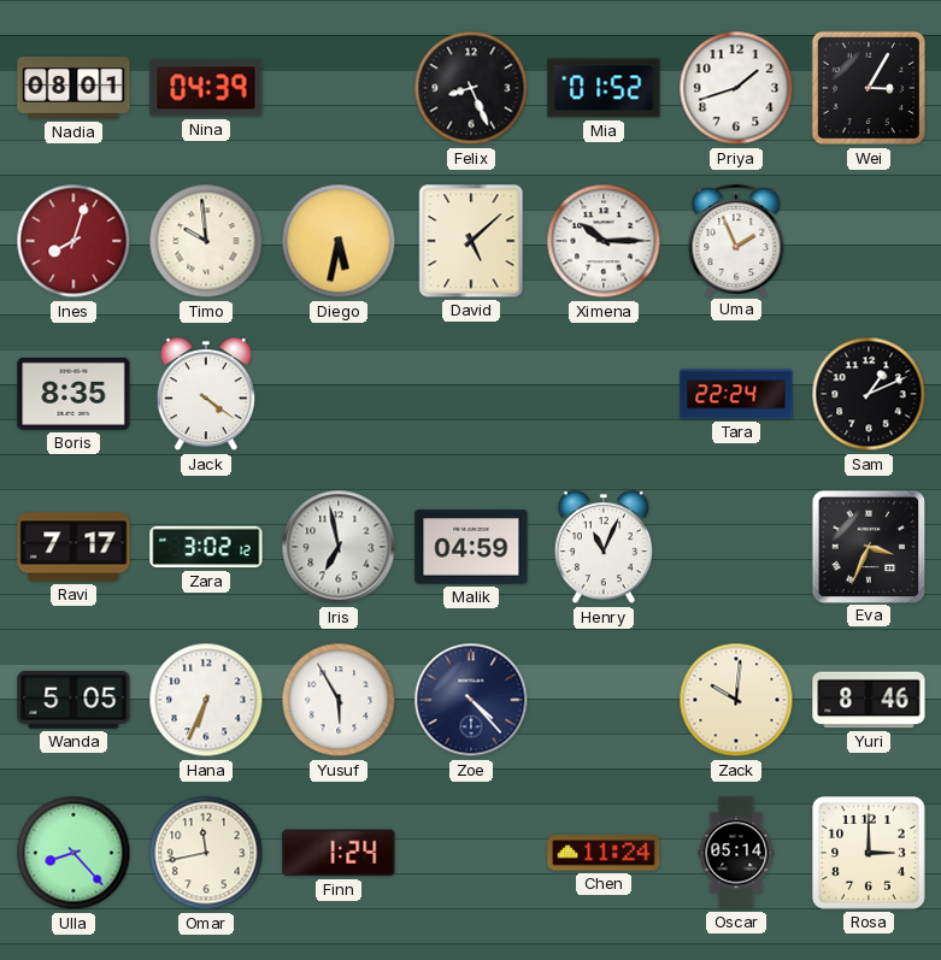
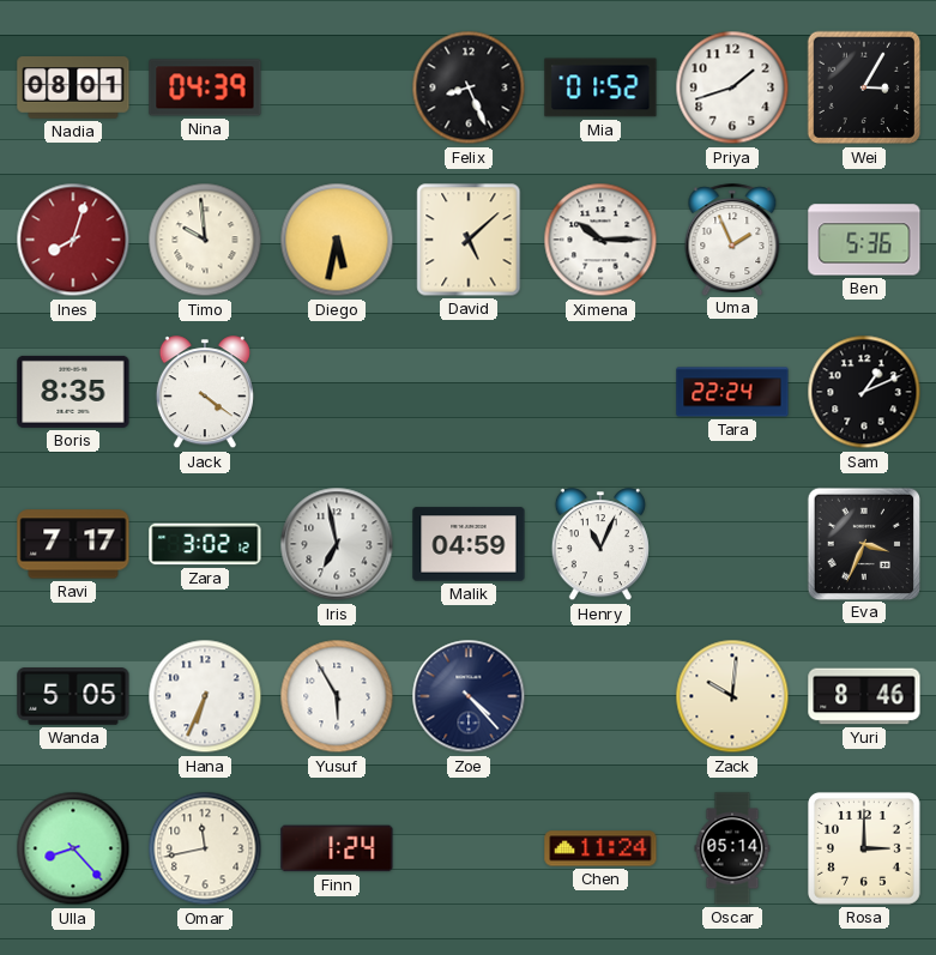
Ben: none -> 5:36 (864, 240)
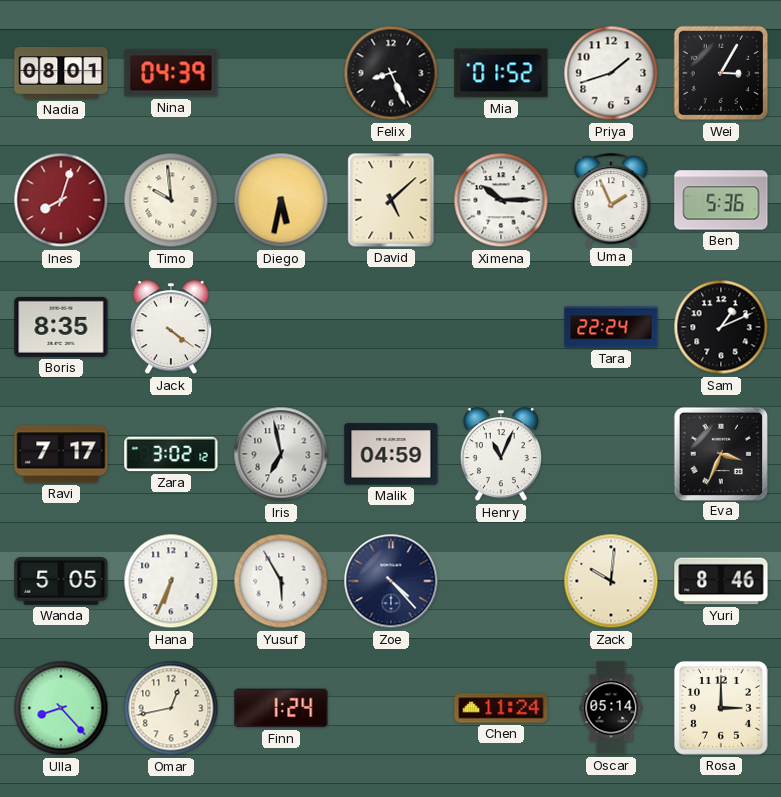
Omar: 11:43 -> 12:43 (171, 708)
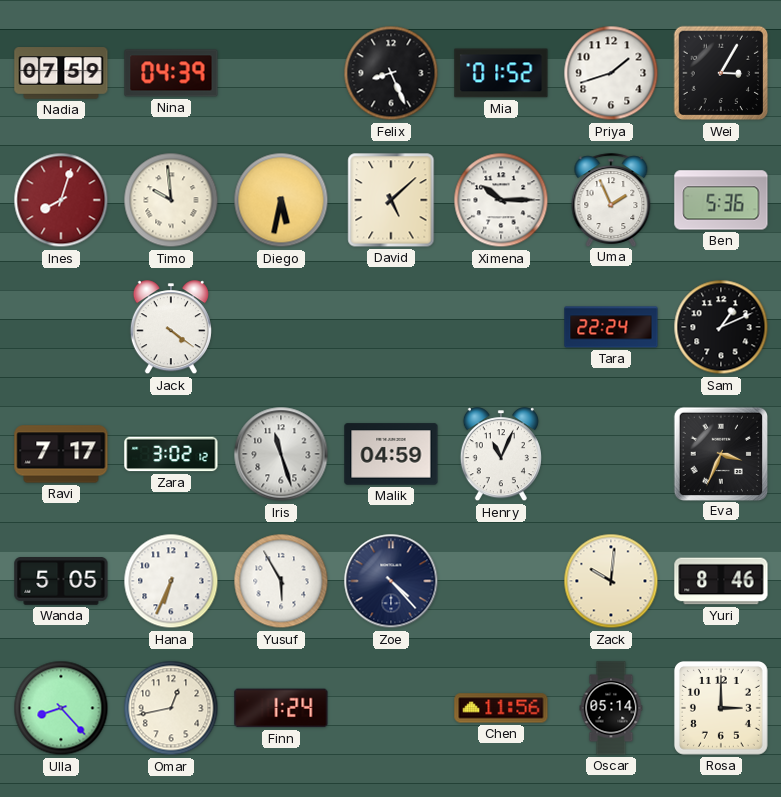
Nadia: 08:01 -> 07:59 (61, 73)
Boris: 8:35 -> none (61, 327)
Iris: 6:58 -> 11:27 (281, 454)
Chen: 11:24 -> 11:56 (501, 708)
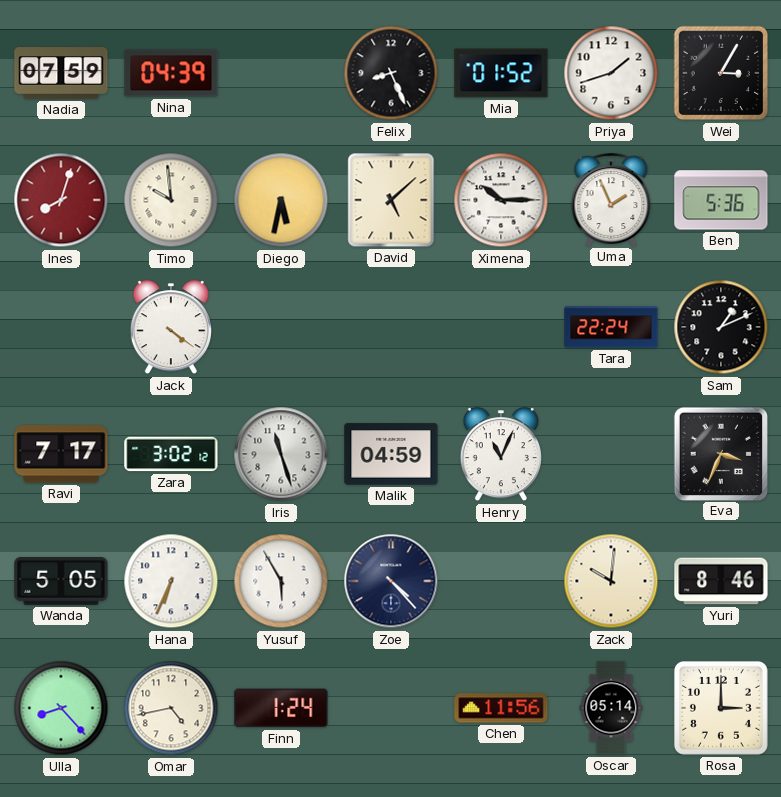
Omar: 12:43 -> 4:43 (171, 708)
